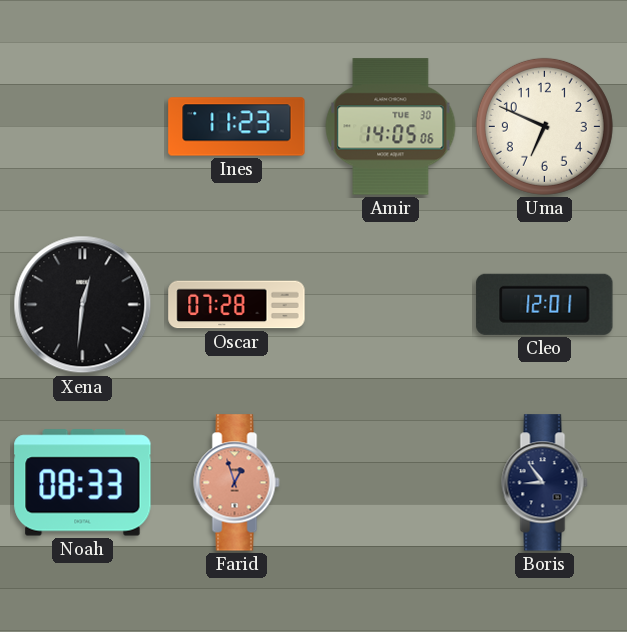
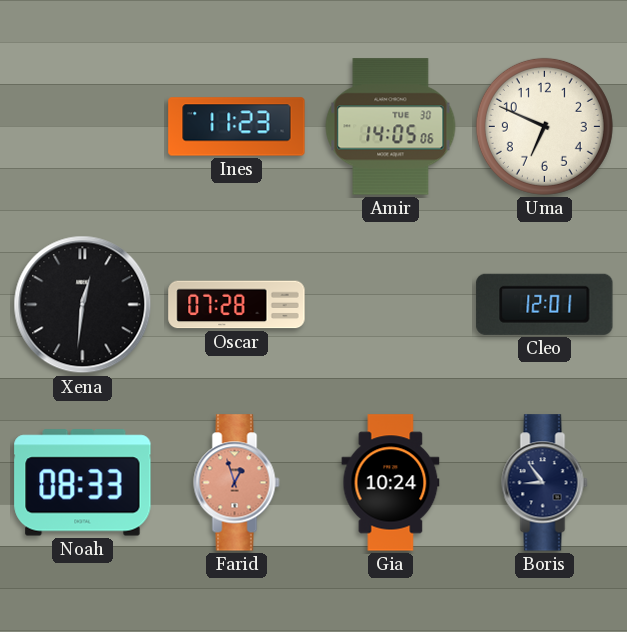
Gia: none -> 10:24 (391, 483)
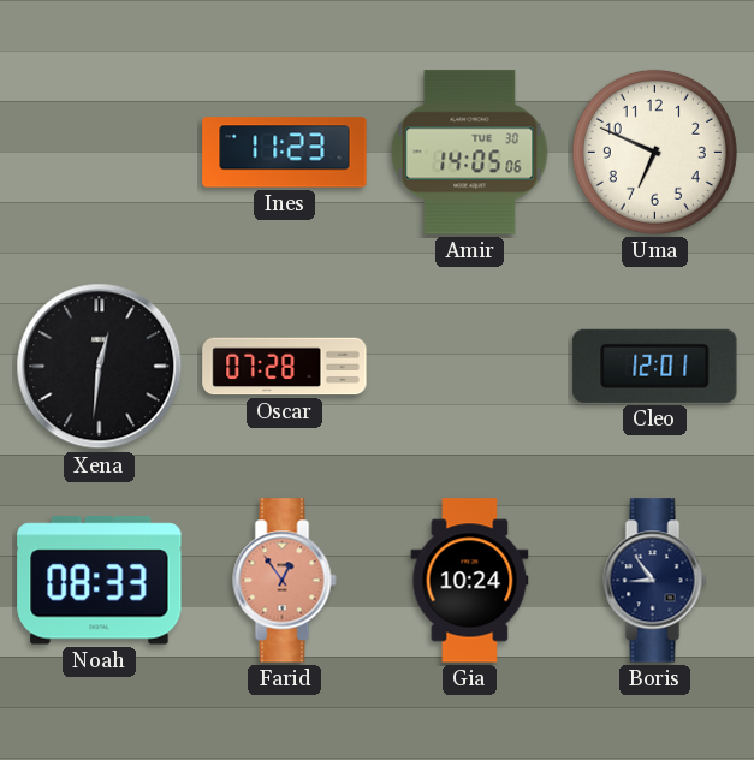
Farid: 12:57 -> 12:54 (285, 581)
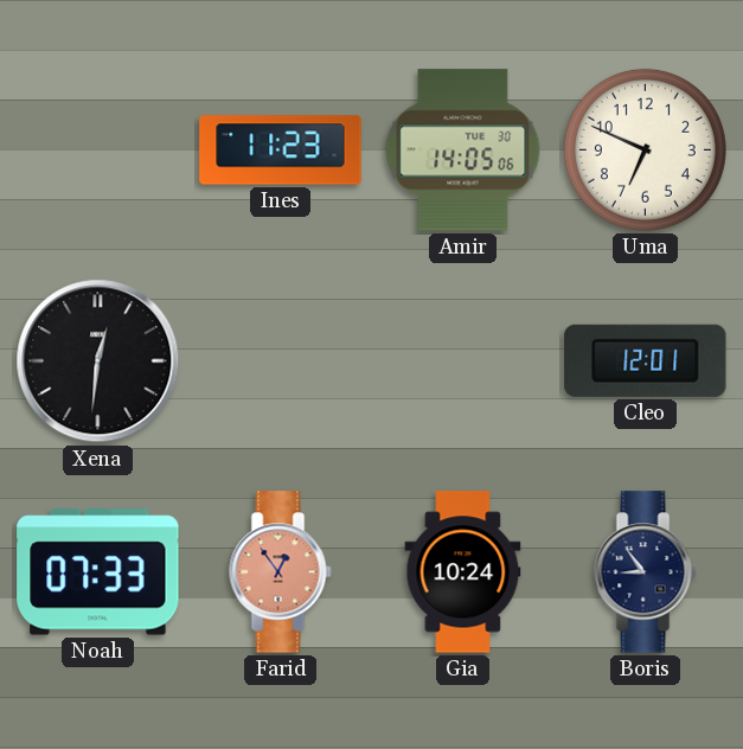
Oscar: 07:28 -> none (285, 367)
Noah: 08:33 -> 07:33 (98, 572)
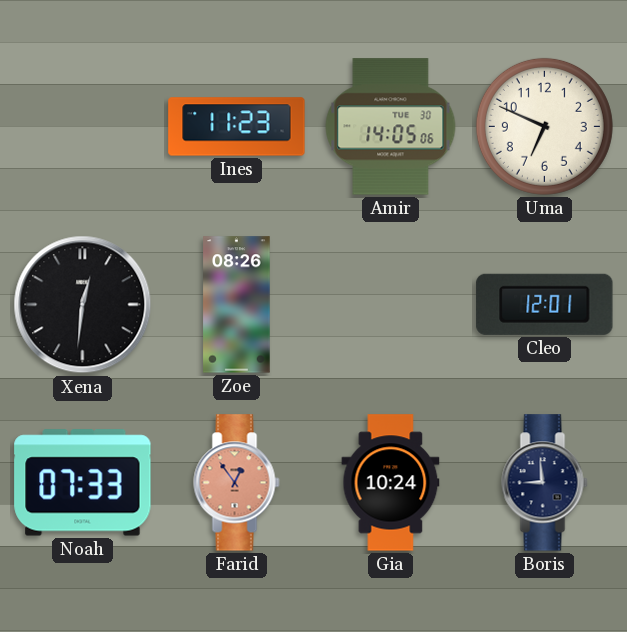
Zoe: none -> 08:26 (237, 305)
Boris: 8:54 -> 8:59 (545, 483)
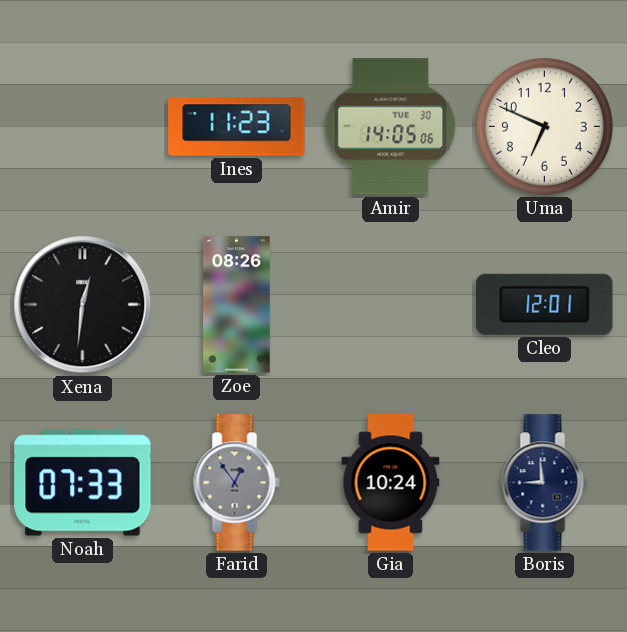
Farid dial: salmon -> grey (237, 483)
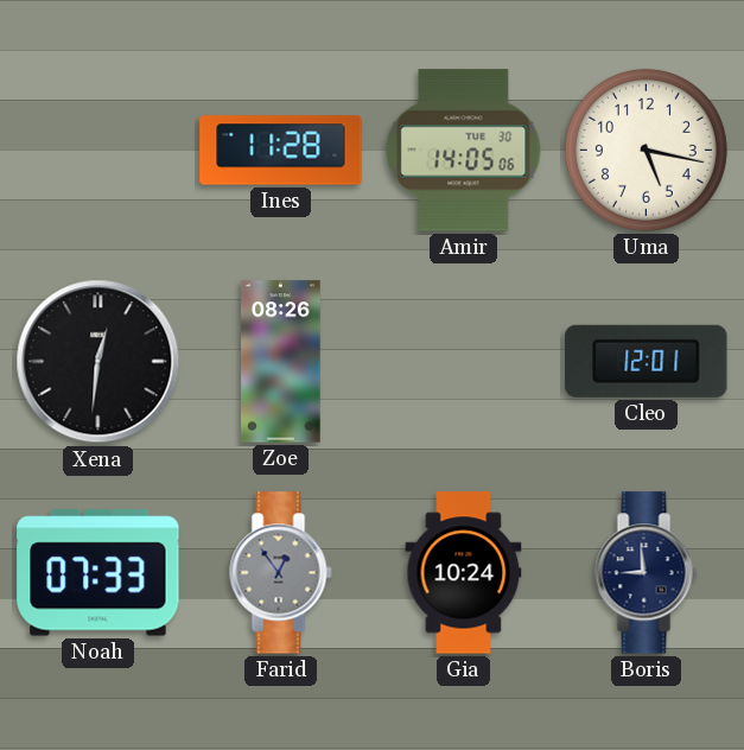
Ines: 11:23 -> 11:28 (281, 151)
Uma: 6:49 -> 5:17 (646, 150)
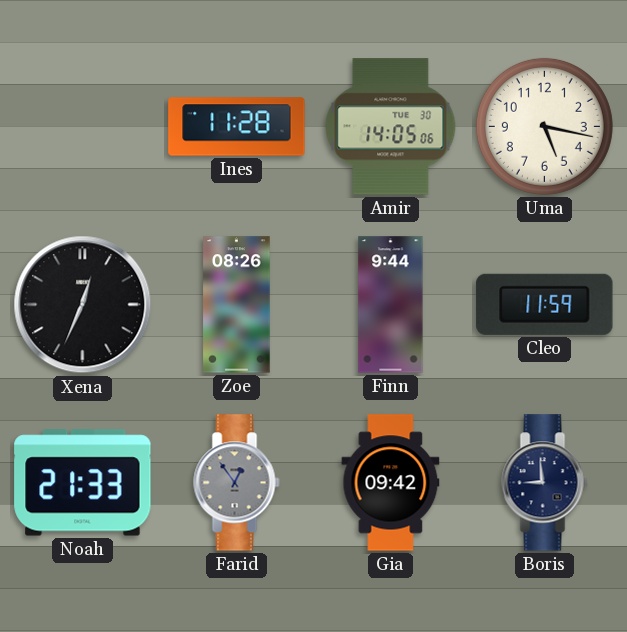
Xena: 12:31 -> 12:34 (83, 305)
Finn: none -> 9:44 (391, 305)
Cleo: 12:01 -> 11:59 (545, 304)
Noah: 07:33 -> 21:33 (83, 483)
Gia: 10:24 -> 09:42 (391, 483)
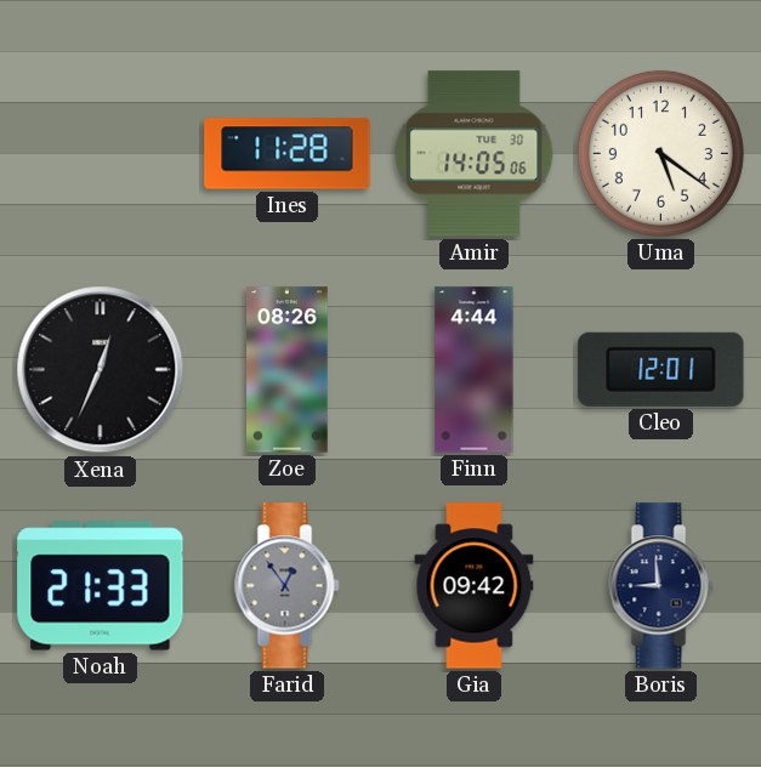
Uma: 5:17 -> 5:21 (660, 153)
Finn: 9:44 -> 4:44 (475, 370)
Cleo: 11:59 -> 12:01 (661, 369)
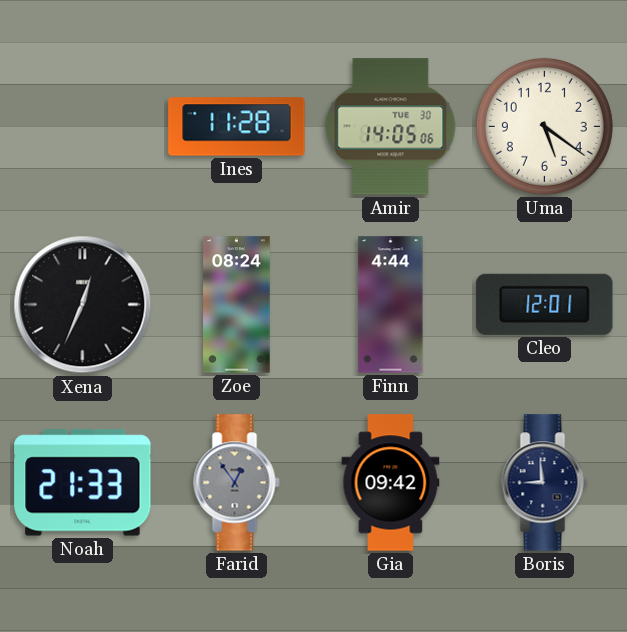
Zoe: 08:26 -> 08:24 (237, 305)
